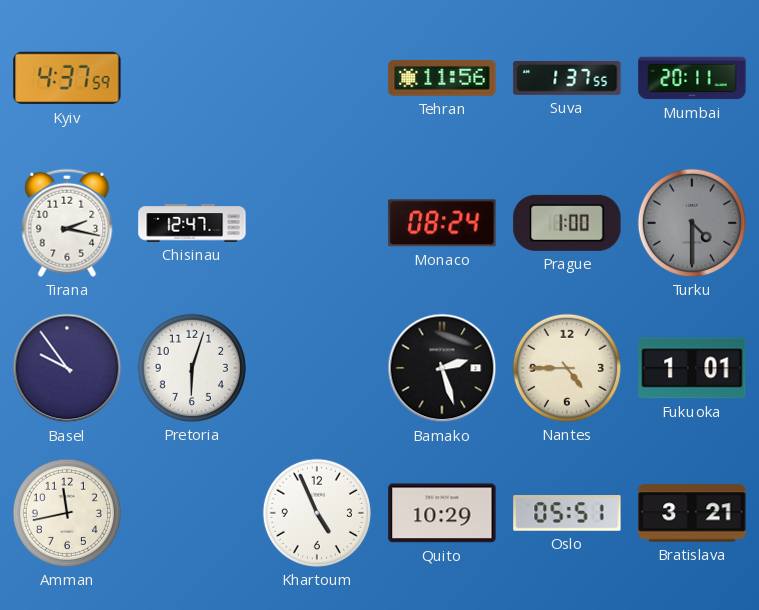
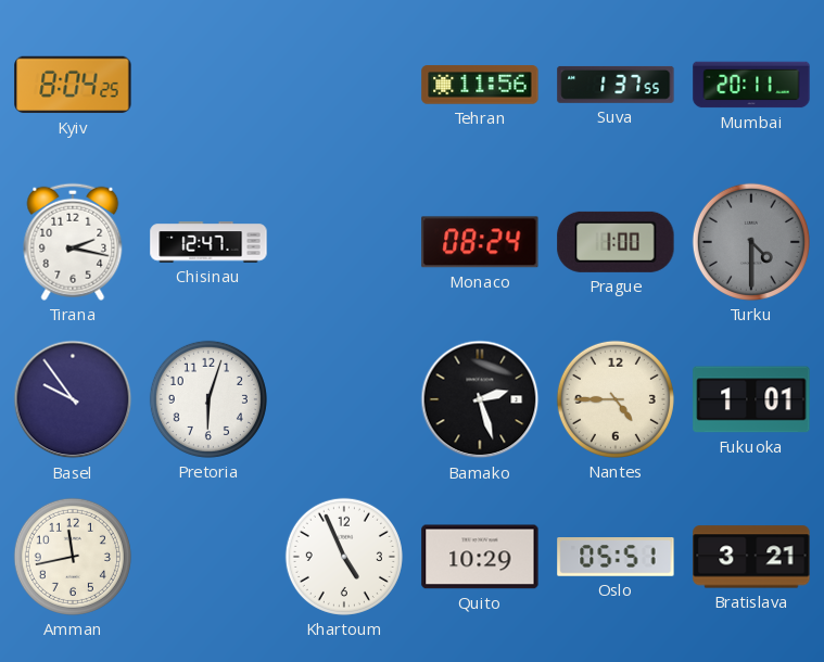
Kyiv: 4:37 -> 8:04 (73, 85)
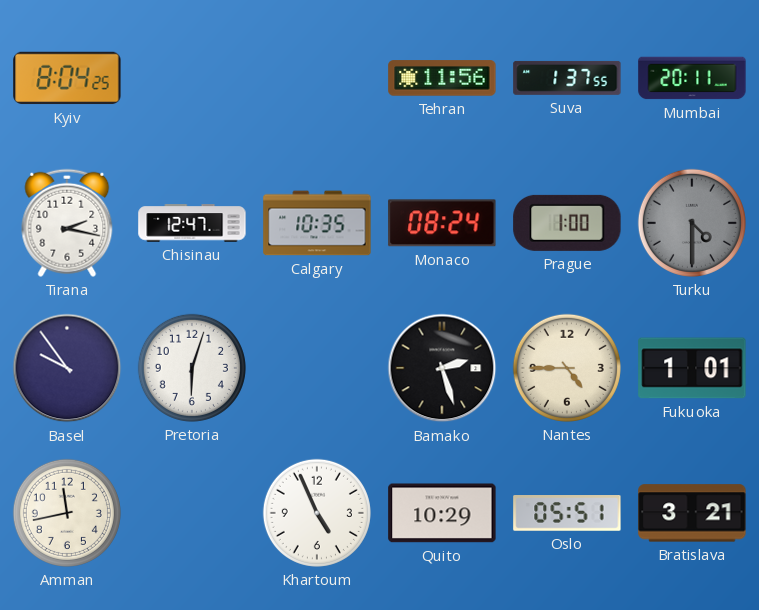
Calgary: none -> 10:35 (317, 223)
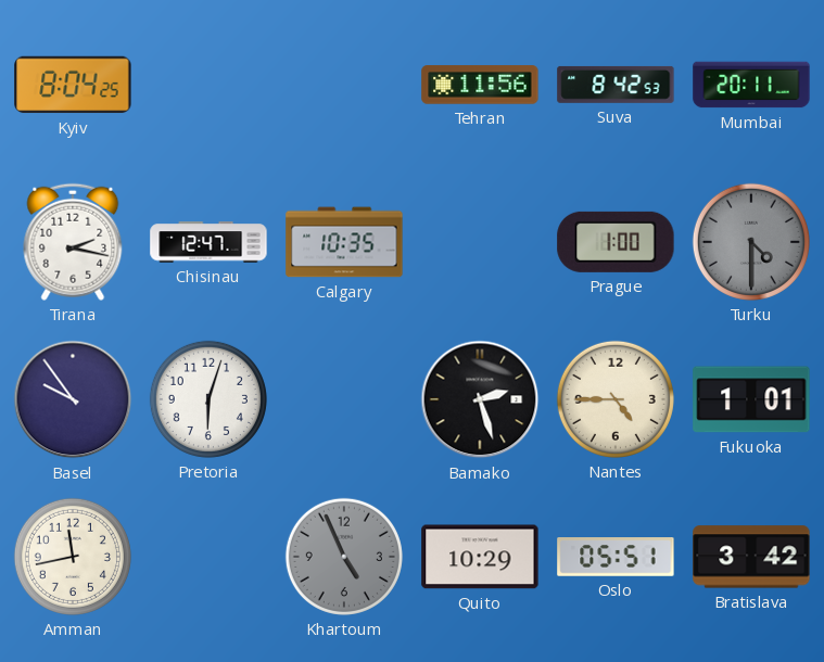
Suva: 1:37 -> 8:42 (616, 85)
Monaco: 08:24 -> none (442, 223)
Khartoum dial: white -> grey (344, 557)
Bratislava: 3:21 -> 3:42 (751, 557)
